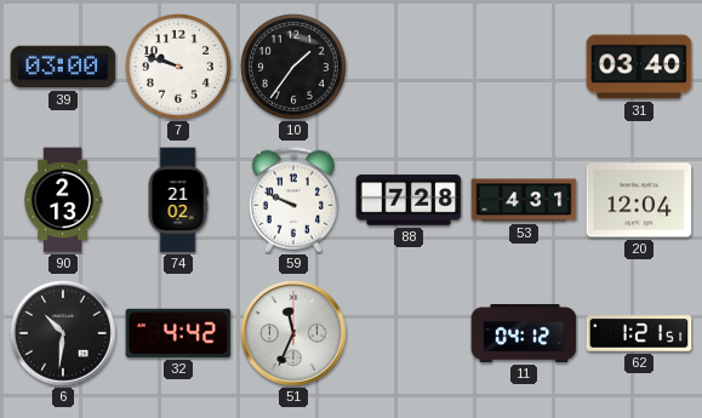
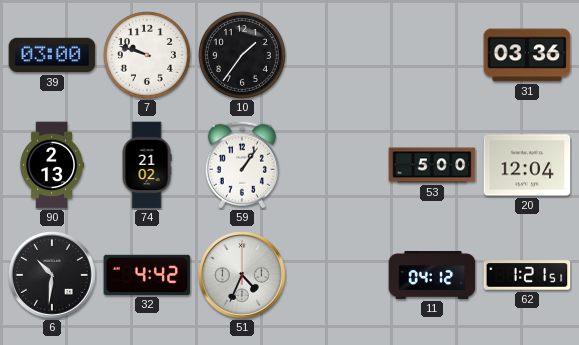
31: 03:40 -> 03:36 (527, 55)
59: 9:49 -> 1:06 (242, 165)
88: 7:28 -> none (409, 200)
53: 4:31 -> 5:00 (432, 165)
51: 11:34 -> 4:34 (243, 276)
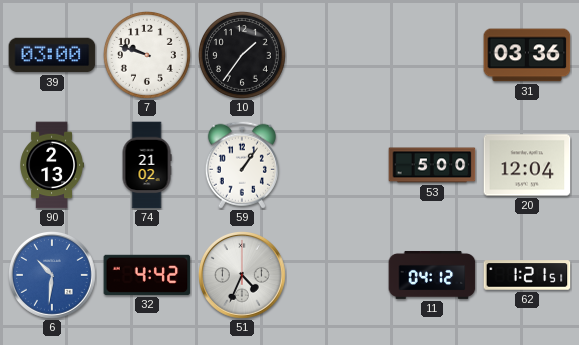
6 dial: black -> blue (53, 276)
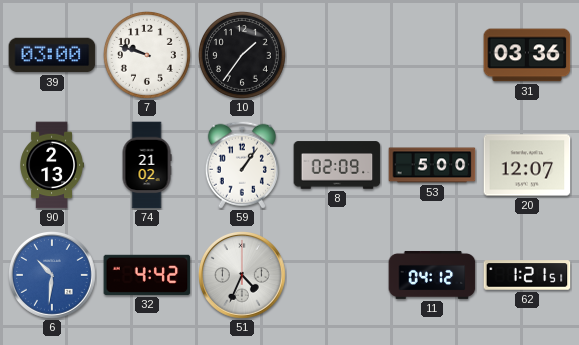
8: none -> 02:09 (337, 165)
20: 12:04 -> 12:07 (527, 165)
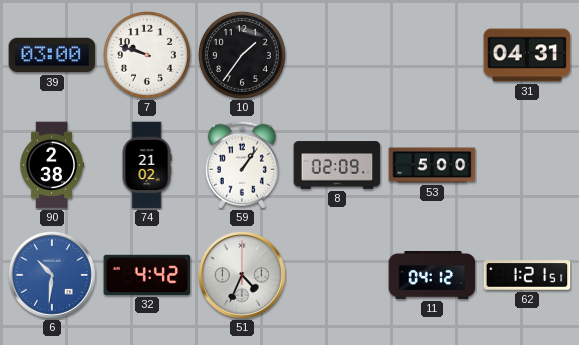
31: 03:36 -> 04:31 (527, 55)
90: 2:13 -> 2:38 (52, 165)
20: 12:07 -> none (527, 165)
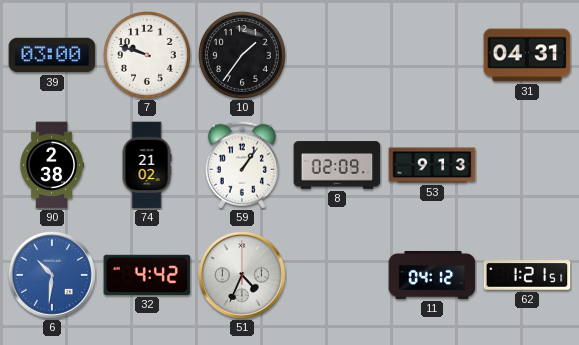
53: 5:00 -> 9:13 (432, 165)
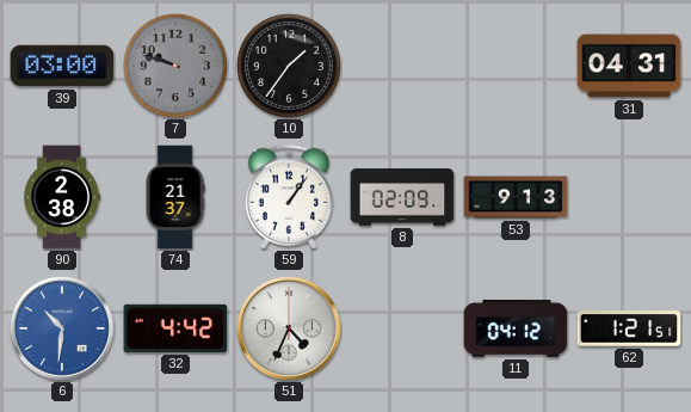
7 dial: white -> grey (175, 66)
74: 21:02 -> 21:37 (175, 197)
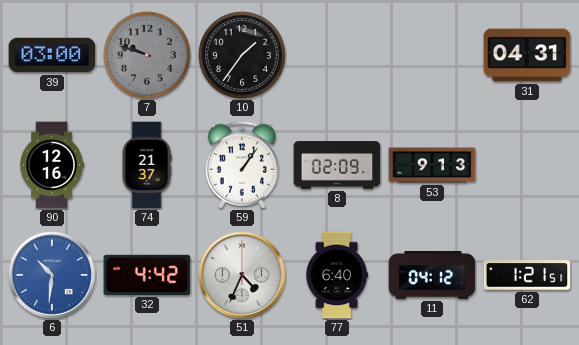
90: 2:38 -> 12:16 (52, 165)
77: none -> 6:40 (336, 275)
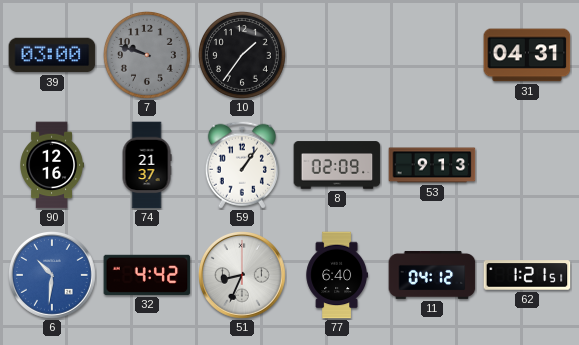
51: 4:34 -> 8:34 (243, 276)
